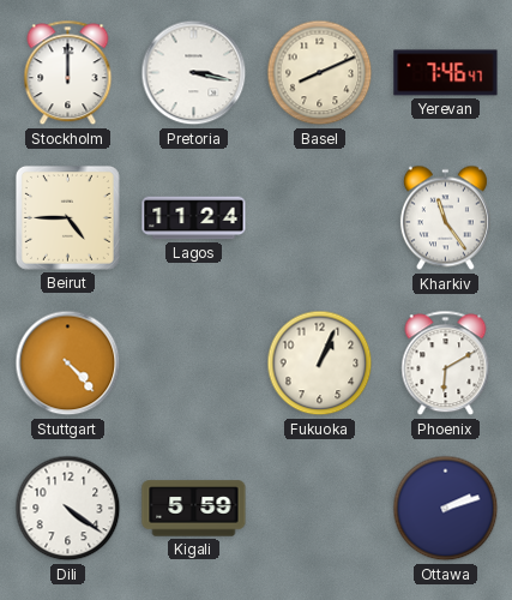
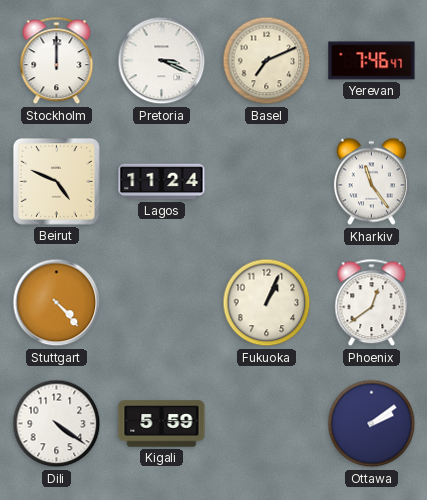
Pretoria: 3:17 -> 3:19 (162, 61)
Basel: 8:11 -> 7:11 (267, 61)
Beirut: 4:45 -> 4:49 (56, 181)
Phoenix: 6:10 -> 12:39 (372, 303)
Ottawa: 2:12 -> 2:09 (372, 424)
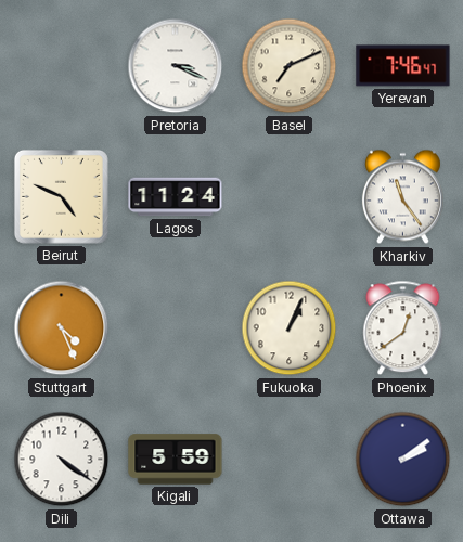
Stockholm: 12:00 -> none (57, 61)
Stuttgart: 4:23 -> 4:26 (62, 328)
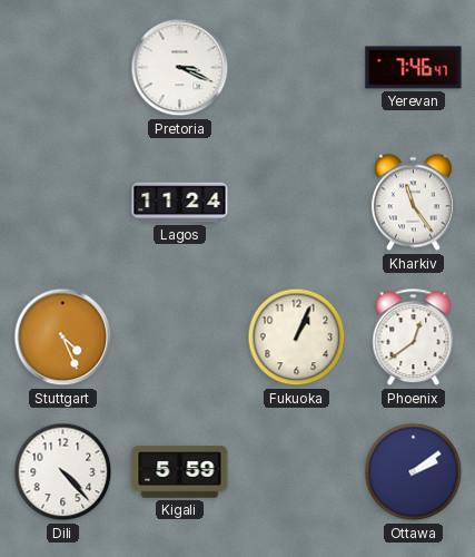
Basel: 7:11 -> none (290, 66)
Beirut: 4:49 -> none (61, 196)
Dili: 4:21 -> 4:23 (63, 472)
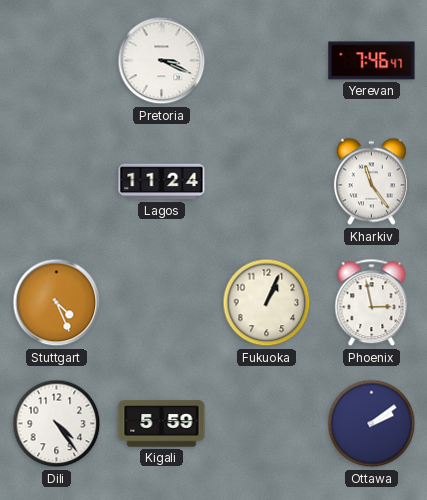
Phoenix: 12:39 -> 2:58 (372, 303)
Dili: 4:23 -> 4:24 (57, 424)
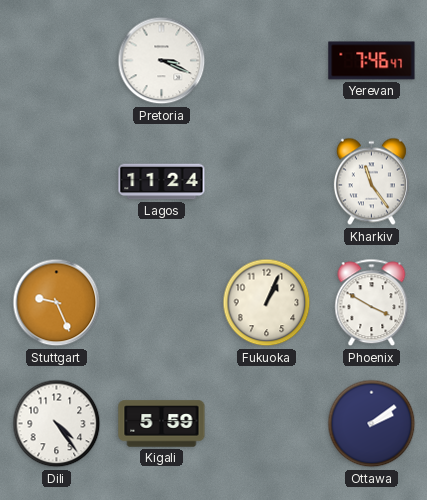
Stuttgart: 4:26 -> 9:26 (57, 303)
Phoenix: 2:58 -> 3:50 (372, 303)
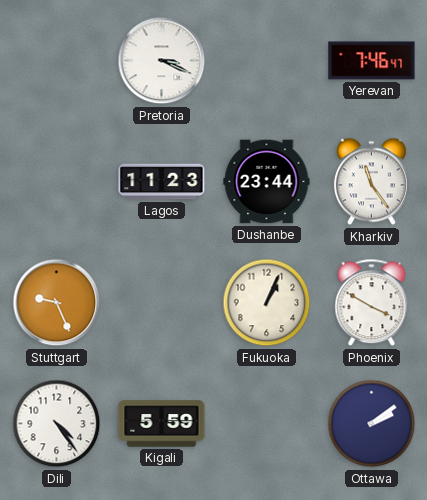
Lagos: 11:24 -> 11:23 (162, 182)
Dushanbe: none -> 23:44 (267, 182)
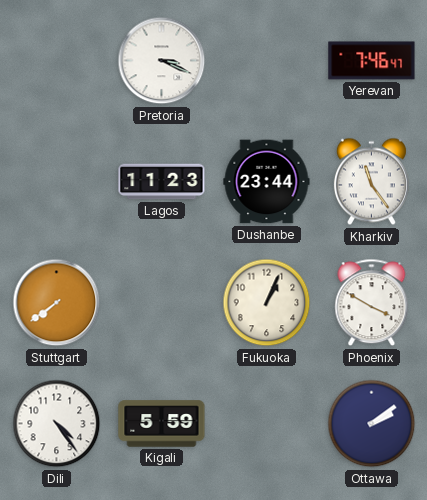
Stuttgart: 9:26 -> 7:39 (57, 303)
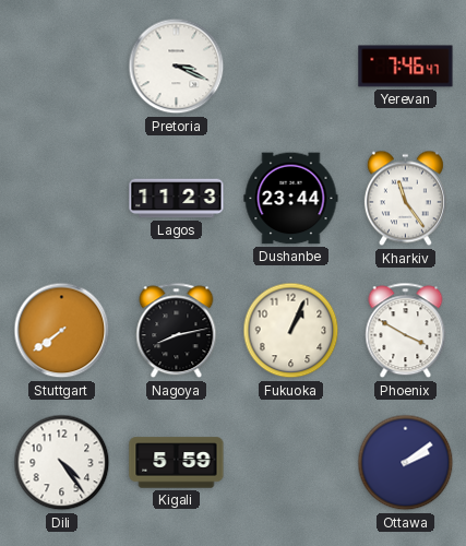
Nagoya: none -> 8:13 (177, 331)
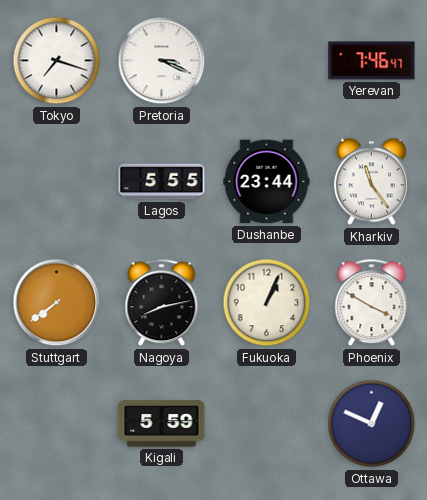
Tokyo: none -> 7:18 (57, 61)
Lagos: 11:23 -> 5:55 (162, 182)
Dili: 4:24 -> none (62, 463)
Ottawa: 2:09 -> 12:49 (372, 424)
